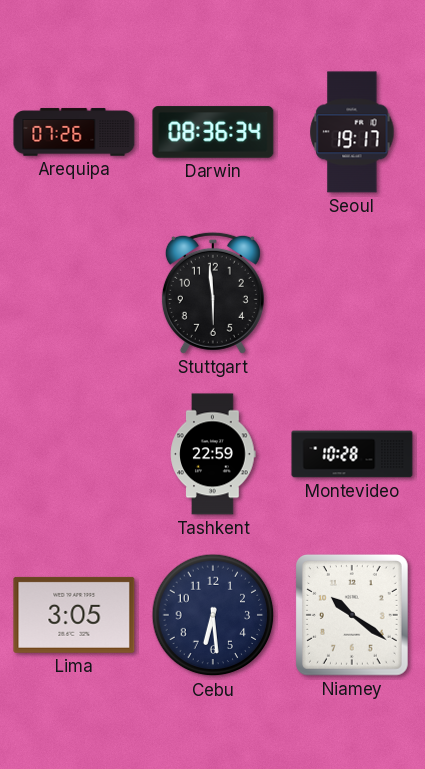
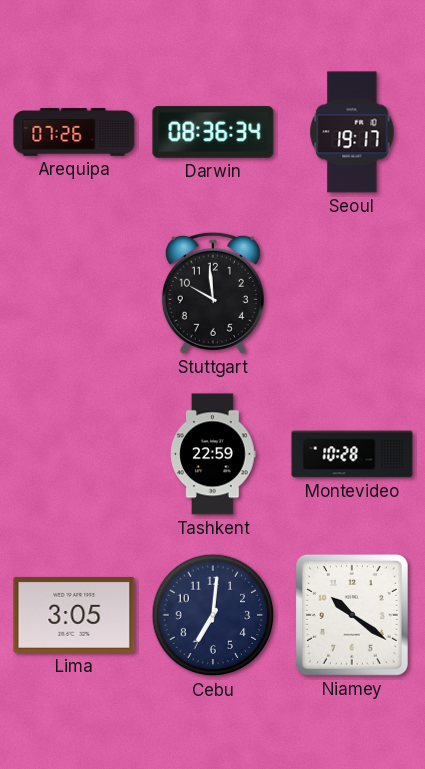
Stuttgart: 5:59 -> 9:59 (213, 293)
Cebu: 6:29 -> 7:01 (213, 615)
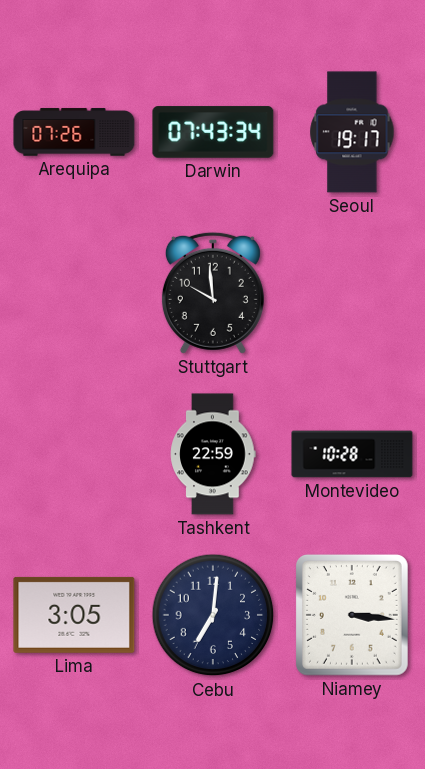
Darwin: 08:36 -> 07:43 (213, 132)
Niamey: 10:21 -> 3:16 (352, 615)
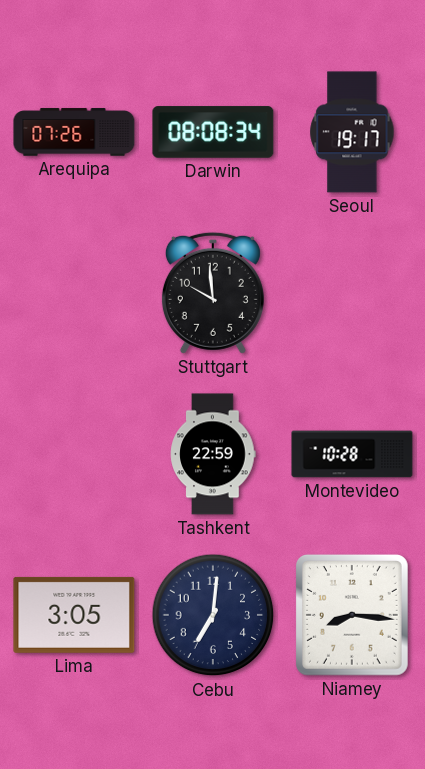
Darwin: 07:43 -> 08:08 (213, 132)
Niamey: 3:16 -> 8:16 (352, 615)
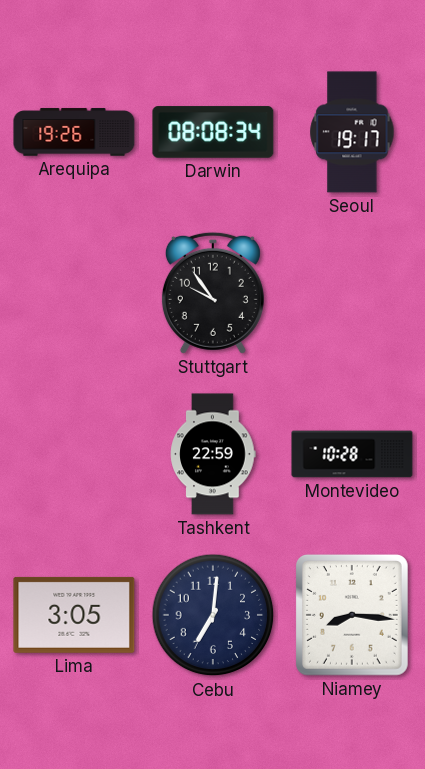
Arequipa: 07:26 -> 19:26 (74, 132)
Stuttgart: 9:59 -> 9:54 (213, 293)
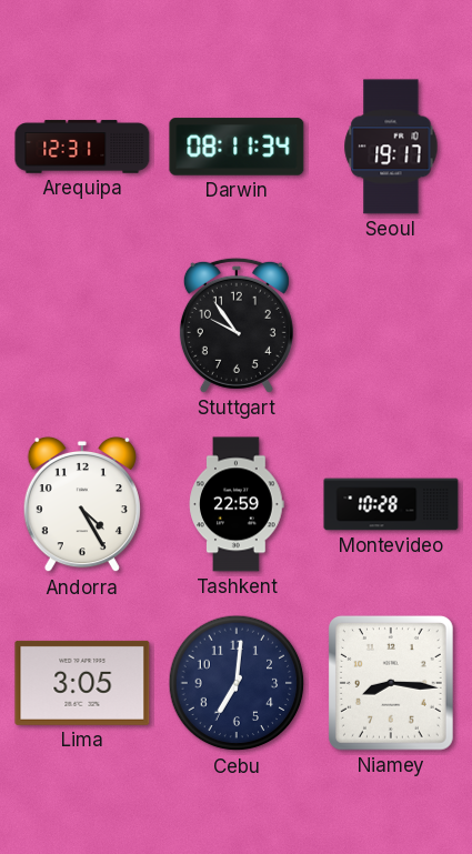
Arequipa: 19:26 -> 12:31 (82, 147)
Darwin: 08:08 -> 08:11 (237, 147)
Andorra: none -> 4:25 (82, 504)
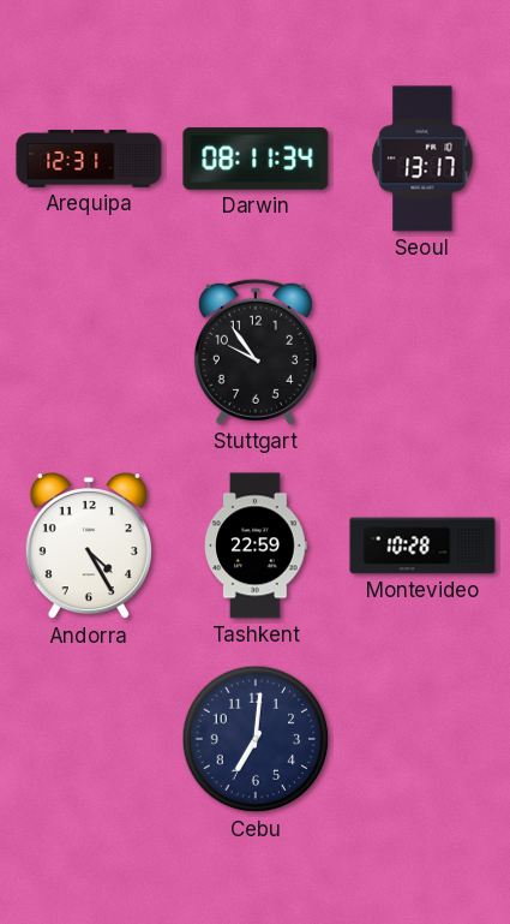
Seoul: 19:17 -> 13:17 (422, 159)
Lima: 3:05 -> none (82, 683)
Niamey: 8:16 -> none (391, 683)
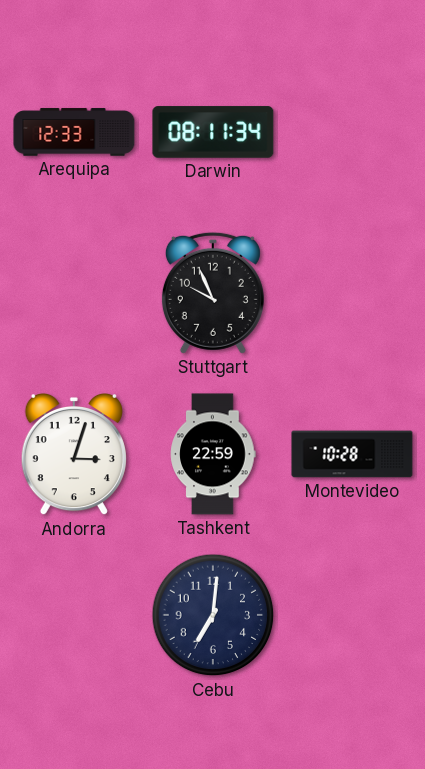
Arequipa: 12:31 -> 12:33 (74, 132)
Seoul: 13:17 -> none (422, 159)
Stuttgart: 9:54 -> 9:56 (213, 293)
Andorra: 4:25 -> 3:03 (74, 454)
